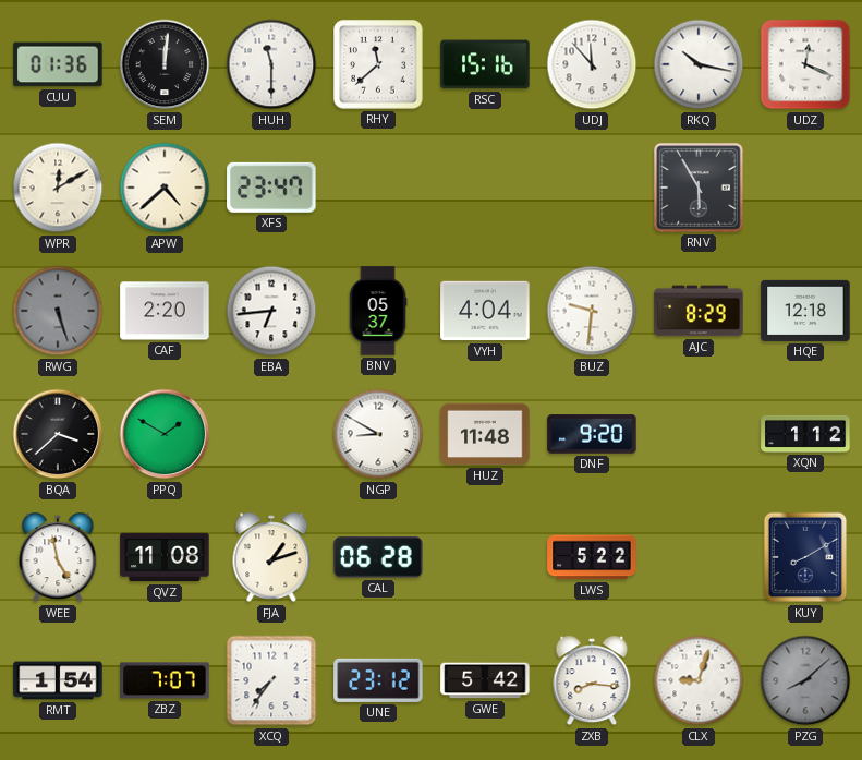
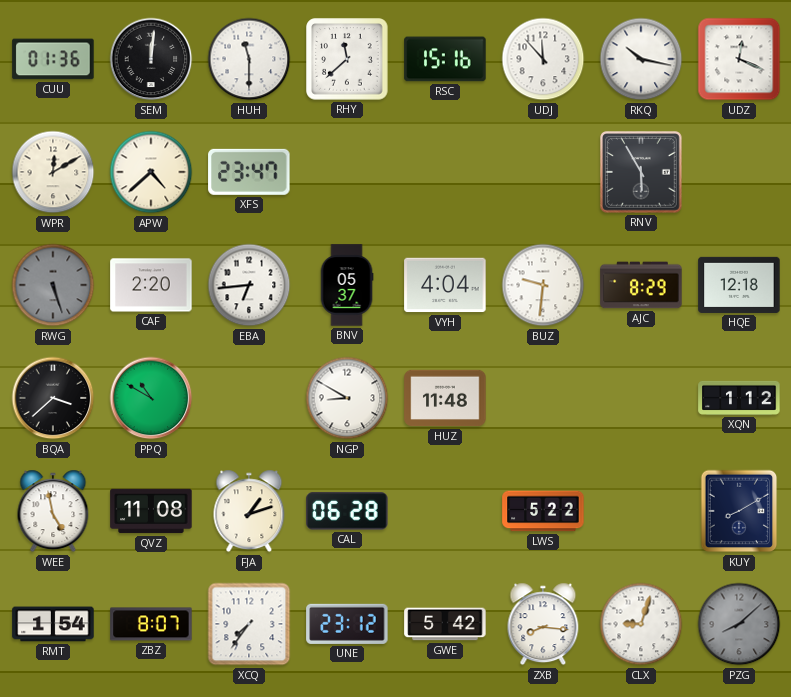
PPQ: 1:50 -> 10:50 (151, 398)
DNF: 9:20 -> none (592, 434)
ZBZ: 7:07 -> 8:07 (151, 624)
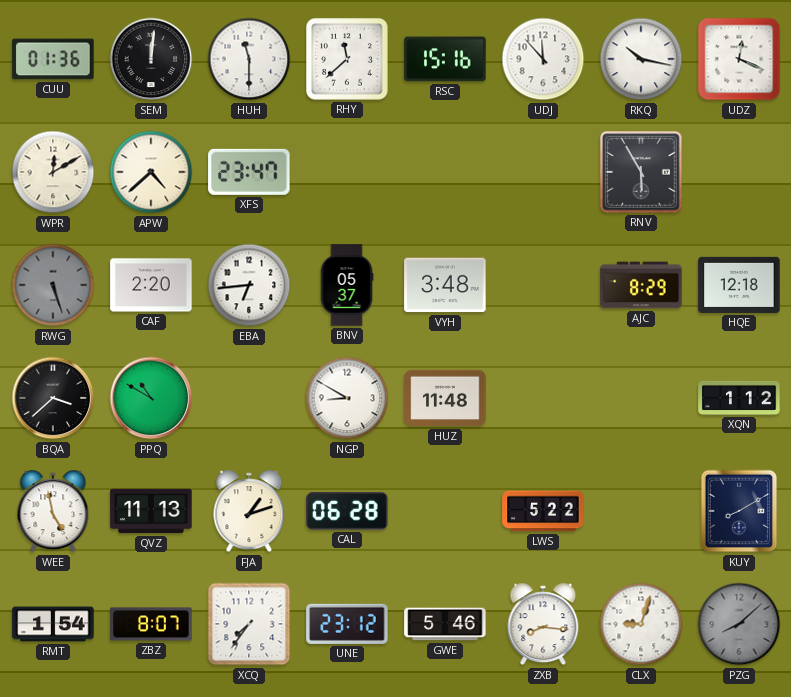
VYH: 4:04 -> 3:48 (445, 285)
BUZ: 9:31 -> none (543, 285)
QVZ: 11:08 -> 11:13 (151, 511)
GWE: 5:42 -> 5:46 (445, 624)
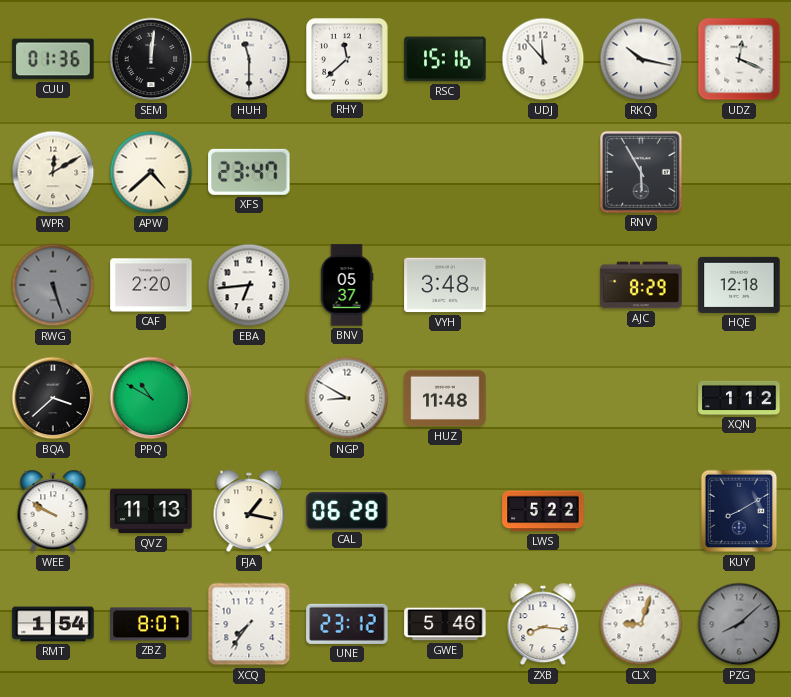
WEE: 4:58 -> 9:50 (53, 511)
FJA: 1:12 -> 1:17 (249, 511)
